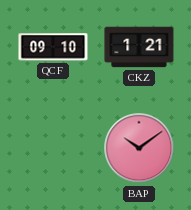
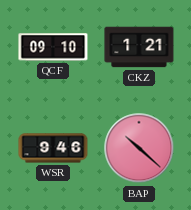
WSR: none -> 9:46 (53, 148)
BAP: 10:09 -> 10:22 (139, 148)
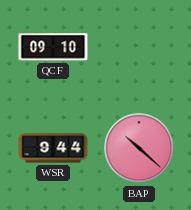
CKZ: 1:21 -> none (139, 47)
WSR: 9:46 -> 9:44 (53, 148)
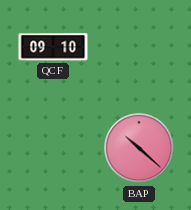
WSR: 9:44 -> none (53, 148)
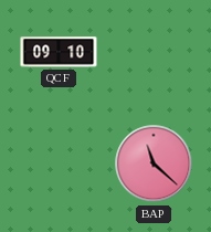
BAP: 10:22 -> 11:22 (154, 164)
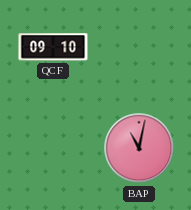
BAP: 11:22 -> 11:02 (139, 148)
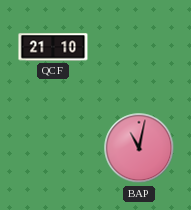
QCF: 09:10 -> 21:10 (53, 47)
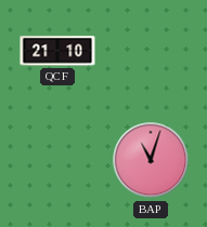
BAP: 11:02 -> 11:03 (151, 160)
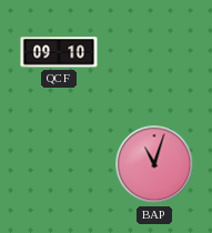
QCF: 21:10 -> 09:10 (59, 52)
